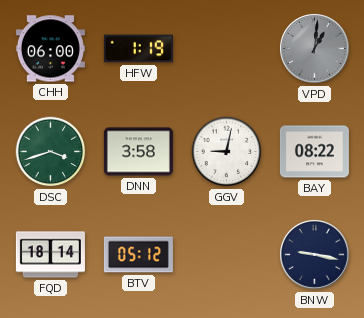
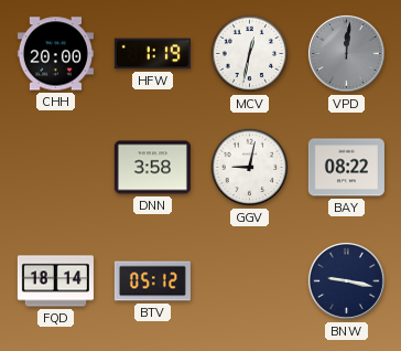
CHH: 06:00 -> 20:00 (55, 54)
MCV: none -> 12:32 (250, 54)
VPD: 1:01 -> 12:01 (346, 53)
DSC: 3:42 -> none (51, 152)
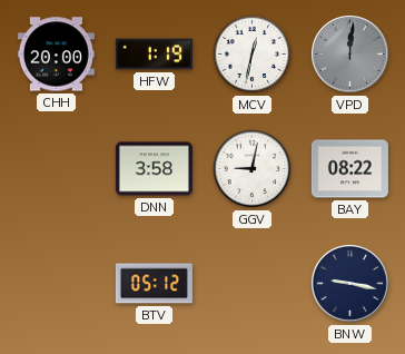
FQD: 18:14 -> none (55, 281)
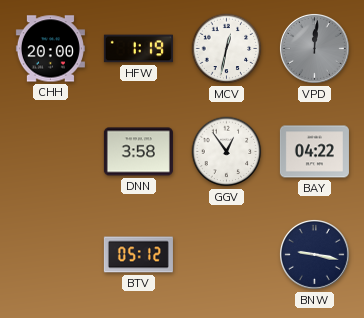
GGV: 9:02 -> 12:54 (227, 152)
BAY: 08:22 -> 04:22 (314, 152)
